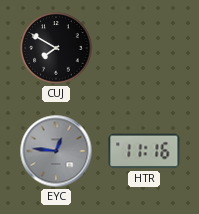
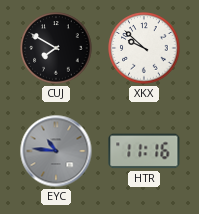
XKX: none -> 9:52 (144, 48)
EYC: 12:46 -> 10:46 (56, 151)
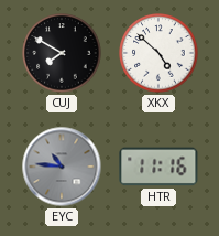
XKX: 9:52 -> 4:52 (158, 53)
